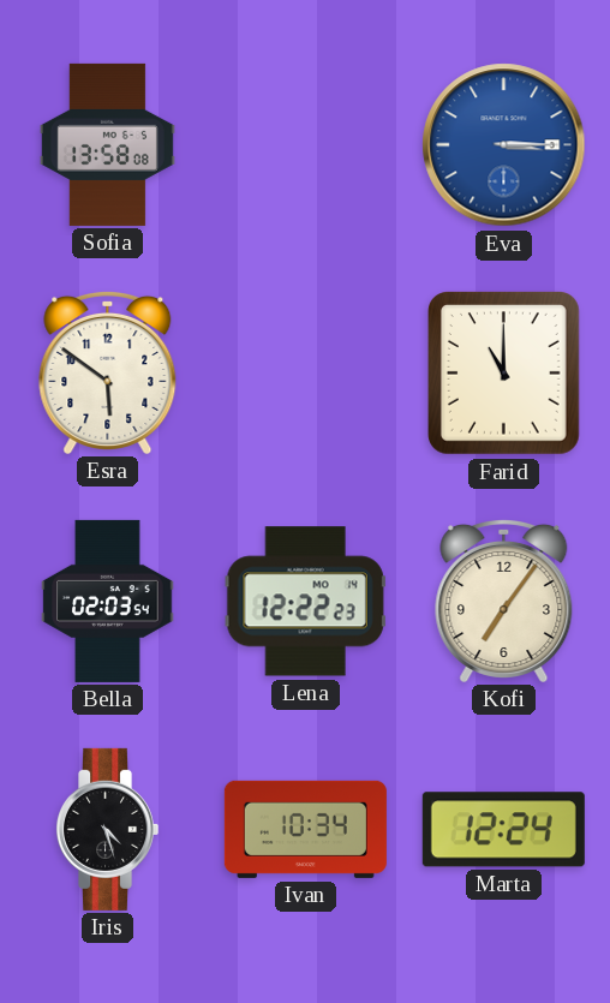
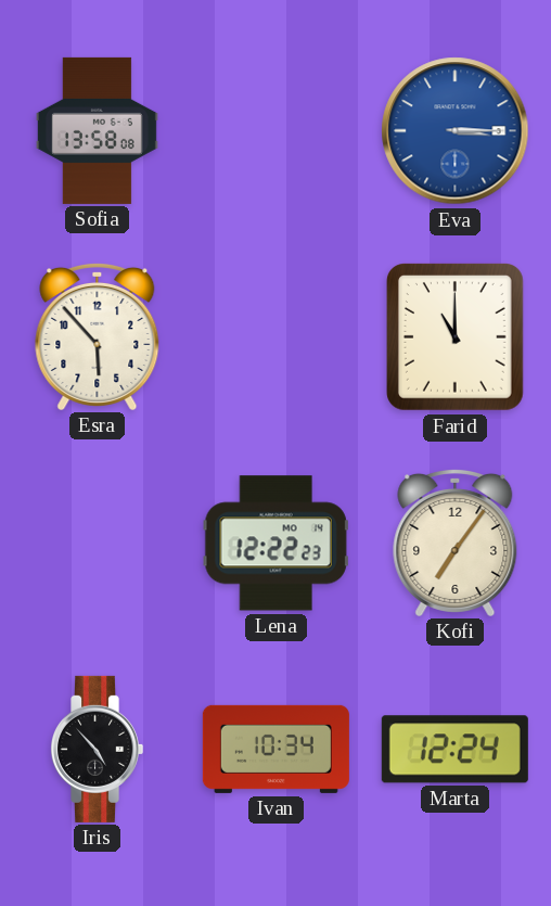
Esra: 5:51 -> 5:53 (98, 336)
Bella: 02:03 -> none (108, 601)
Iris: 4:27 -> 4:53 (98, 749)
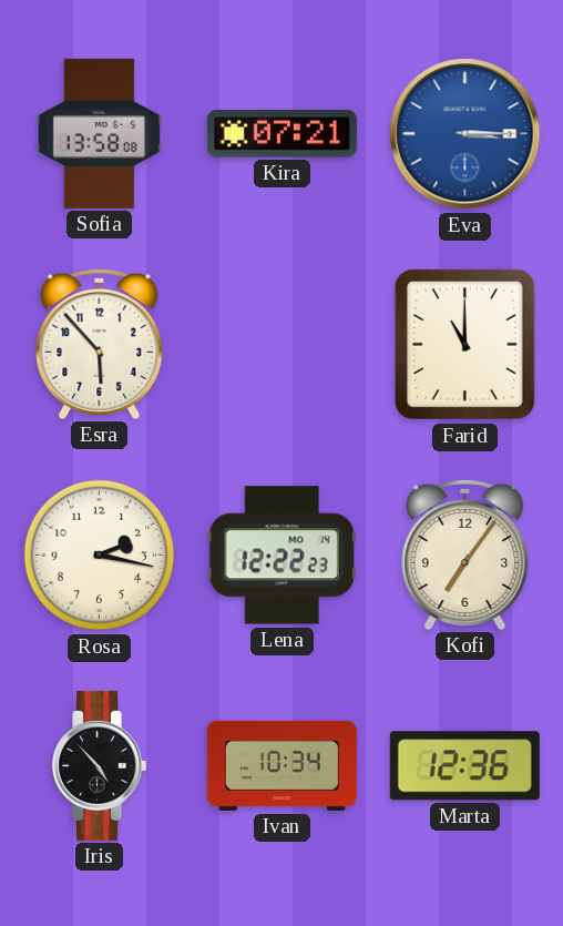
Kira: none -> 07:21 (281, 134)
Rosa: none -> 2:17 (100, 556)
Marta: 12:24 -> 12:36 (464, 766)
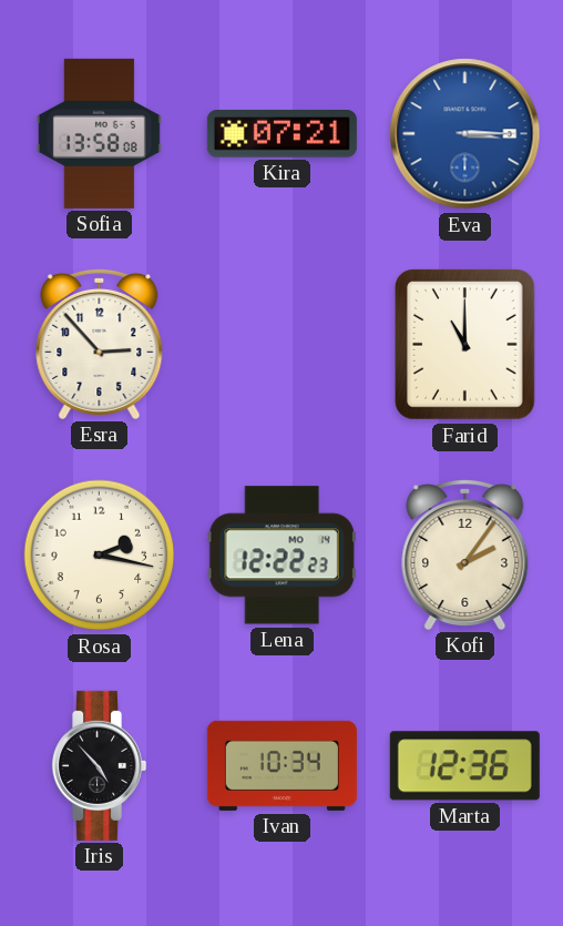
Esra: 5:53 -> 2:53 (100, 344)
Kofi: 7:06 -> 2:06 (465, 554)
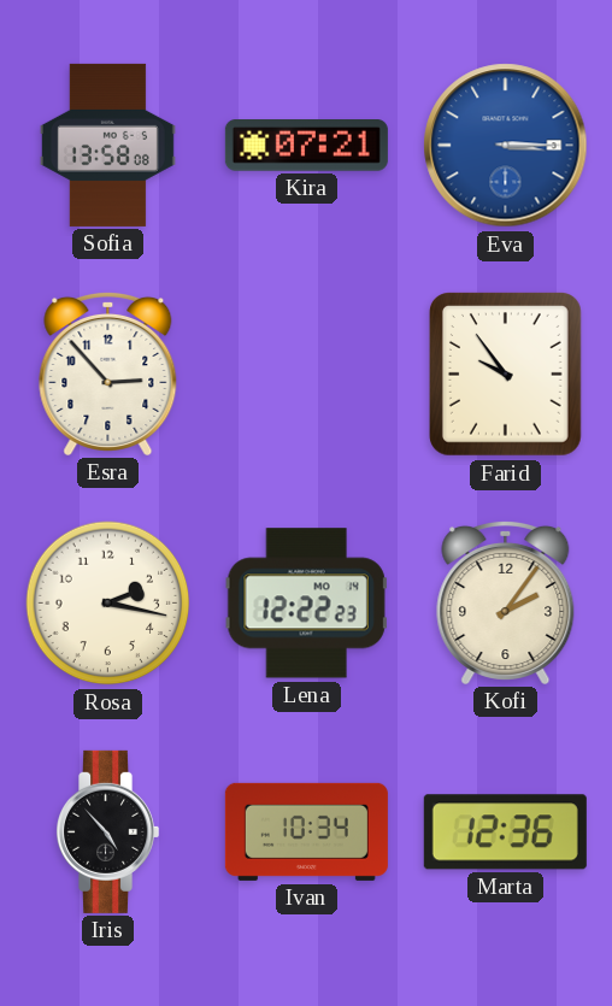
Farid: 11:00 -> 9:54 (506, 375)
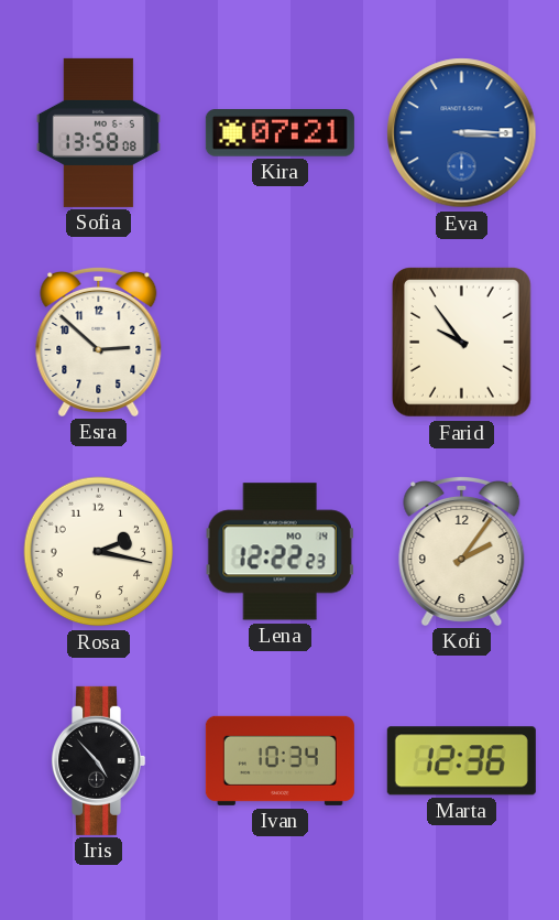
Esra: 2:53 -> 2:52 (99, 342)
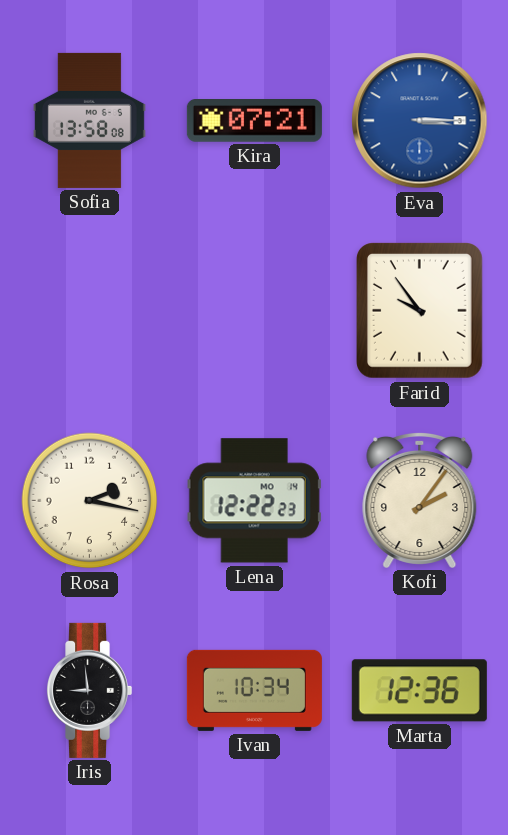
Esra: 2:52 -> none (99, 342)
Iris: 4:53 -> 8:59 (90, 690)
